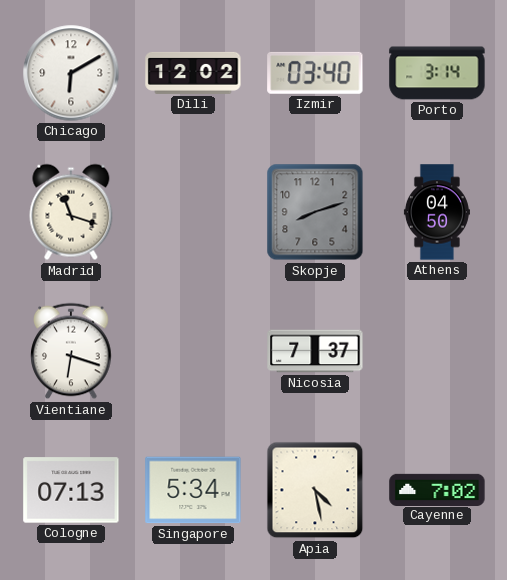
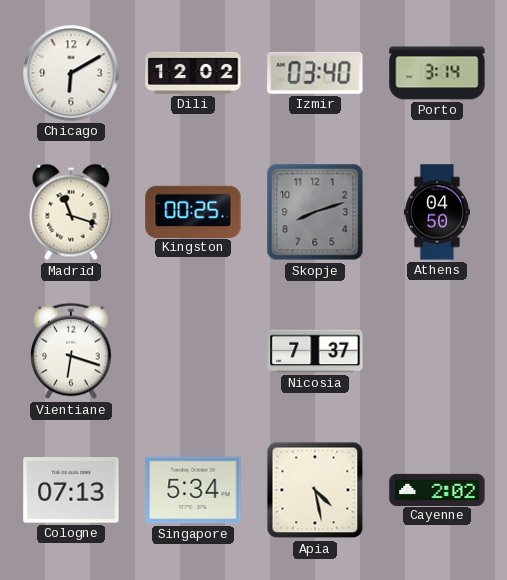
Kingston: none -> 00:25 (193, 211)
Cayenne: 7:02 -> 2:02 (437, 489)
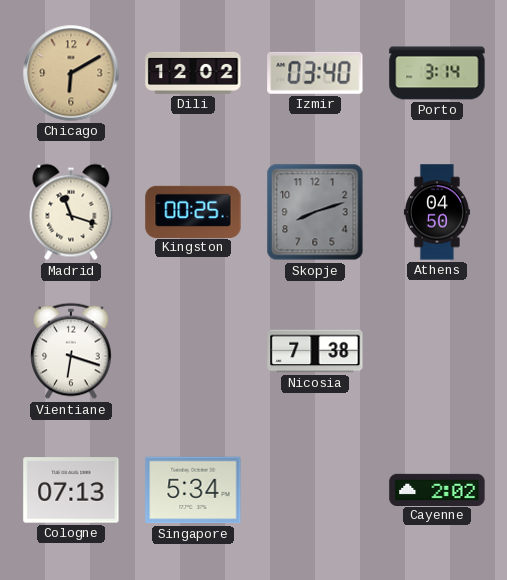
Chicago dial: white -> champagne (71, 73)
Nicosia: 7:37 -> 7:38 (315, 351)
Apia: 4:28 -> none (315, 490)
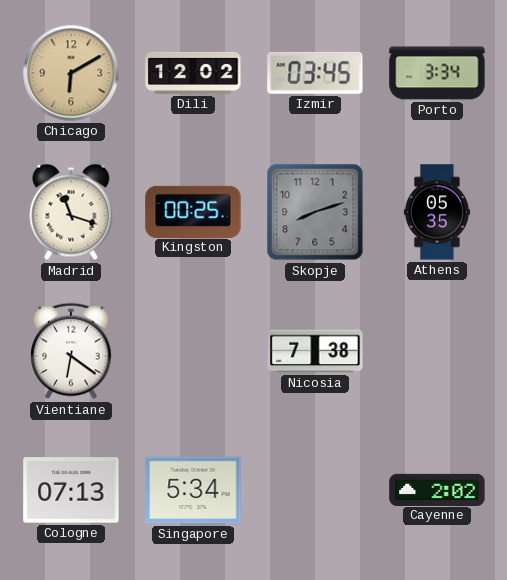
Izmir: 03:40 -> 03:45 (315, 73)
Porto: 3:14 -> 3:34 (437, 73)
Athens: 04:50 -> 05:35 (437, 212)
Vientiane: 6:18 -> 6:21 (71, 351)
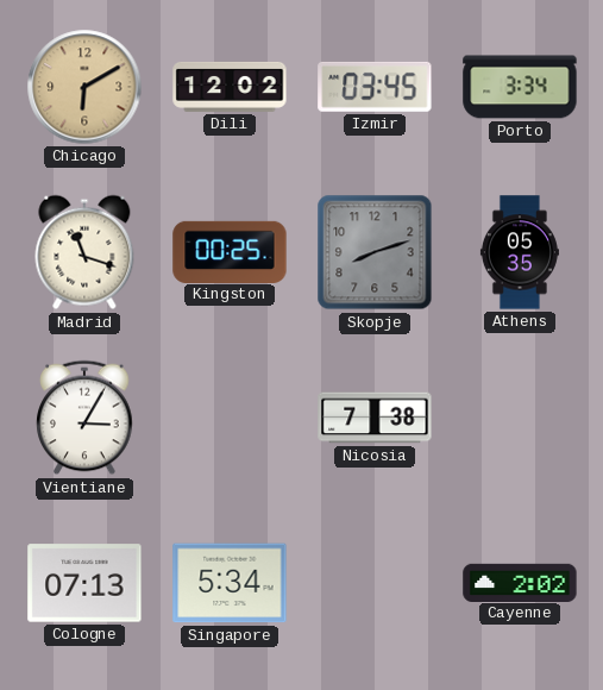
Vientiane: 6:21 -> 3:05 (84, 418)
